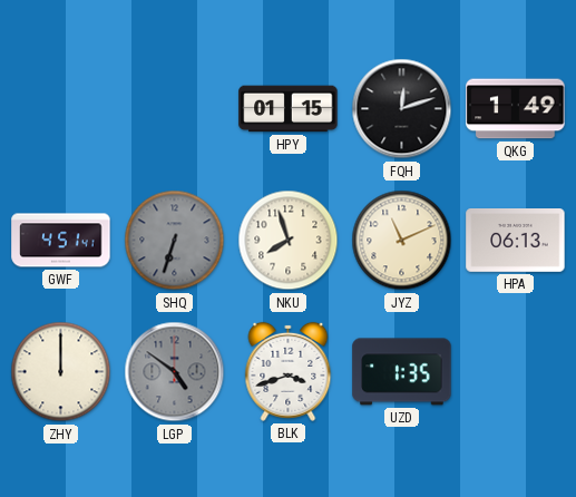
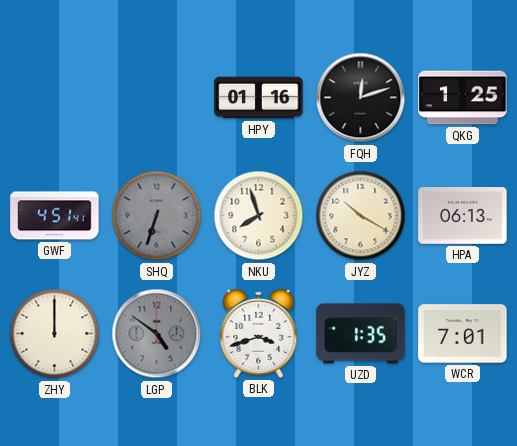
HPY: 01:15 -> 01:16 (259, 98)
QKG: 1:49 -> 1:25 (463, 98)
JYZ: 11:11 -> 10:20 (361, 216)
WCR: none -> 7:01 (463, 334)
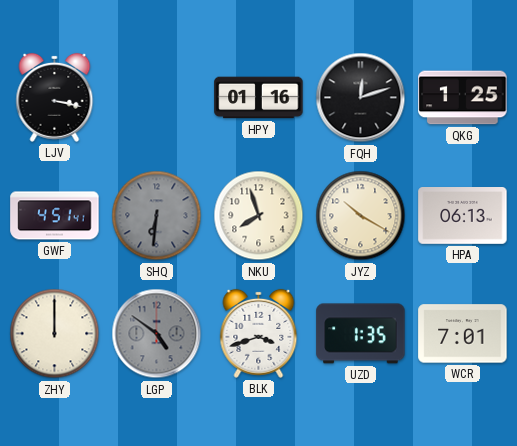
LJV: none -> 3:17 (55, 97)
SHQ: 6:33 -> 6:31 (157, 216)
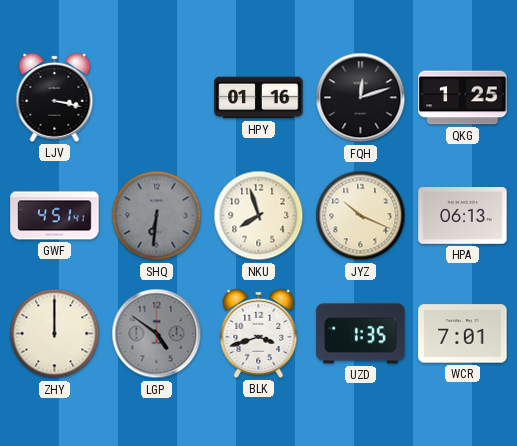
JYZ: 10:20 -> 10:19 (361, 216)
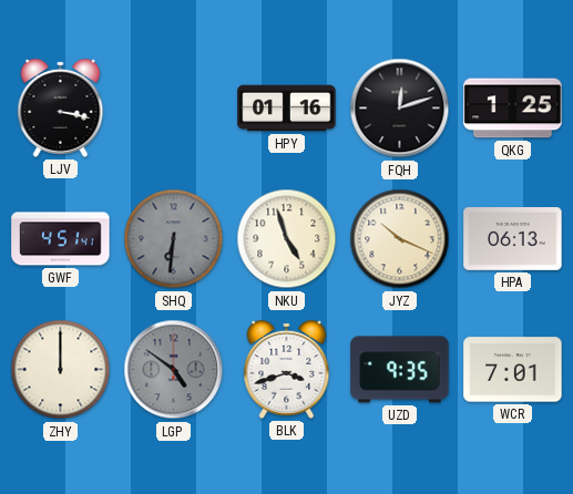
NKU: 7:57 -> 4:57 (287, 239)
UZD: 1:35 -> 9:35 (400, 370)
